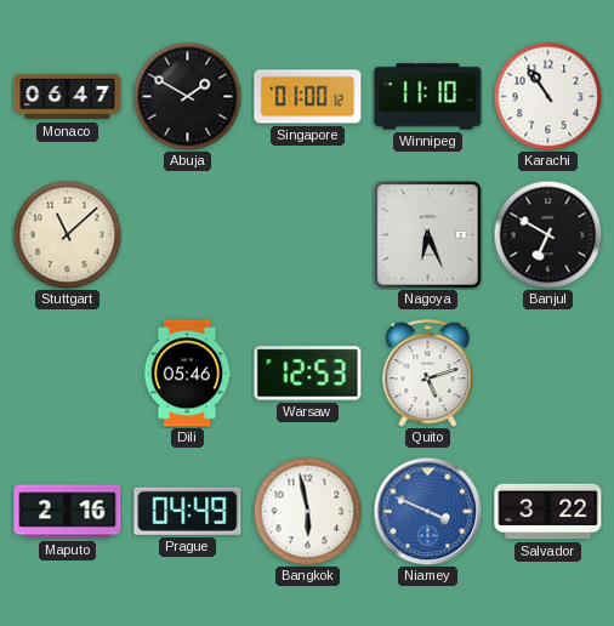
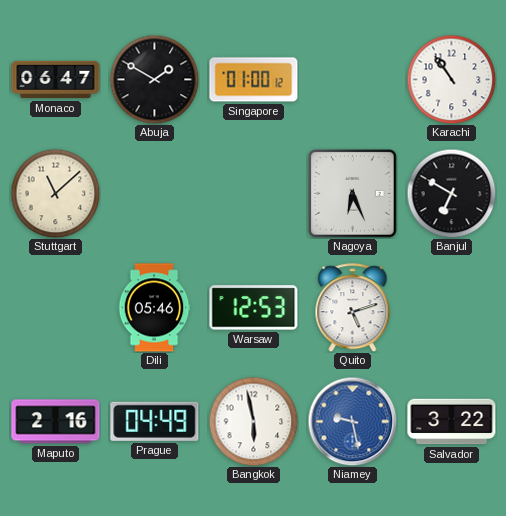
Winnipeg: 11:10 -> none (428, 97)
Niamey: 3:49 -> 9:28 (352, 421)
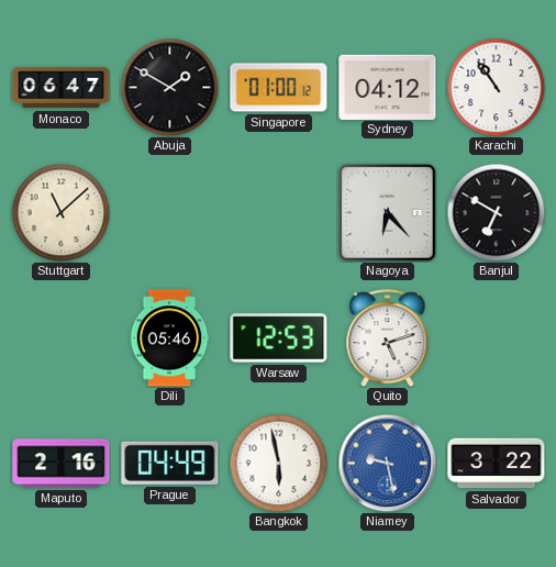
Sydney: none -> 04:12 (388, 87)
Nagoya: 6:26 -> 6:23 (388, 213)
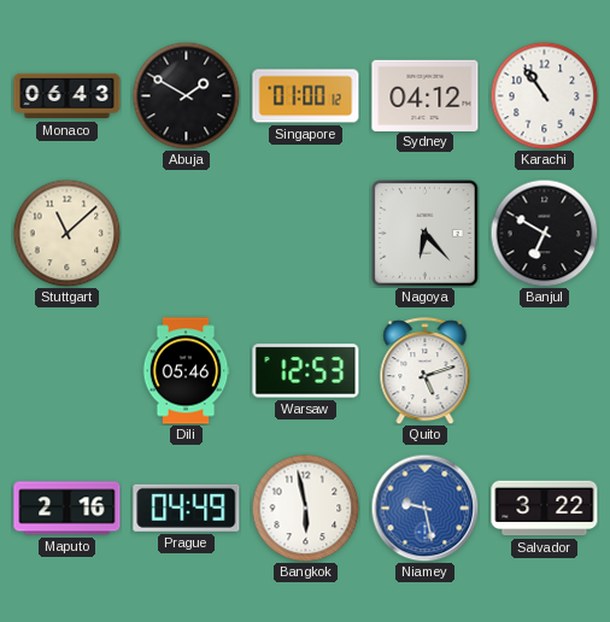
Monaco: 06:47 -> 06:43 (68, 96)
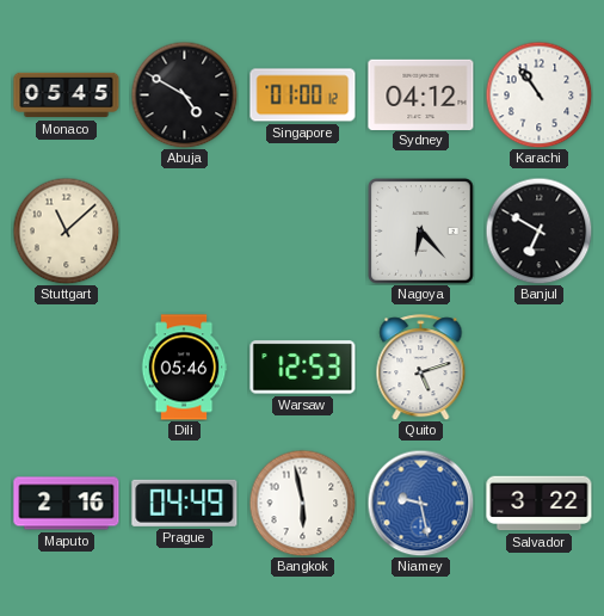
Monaco: 06:43 -> 05:45 (67, 96)
Abuja: 1:50 -> 4:50 (184, 94)
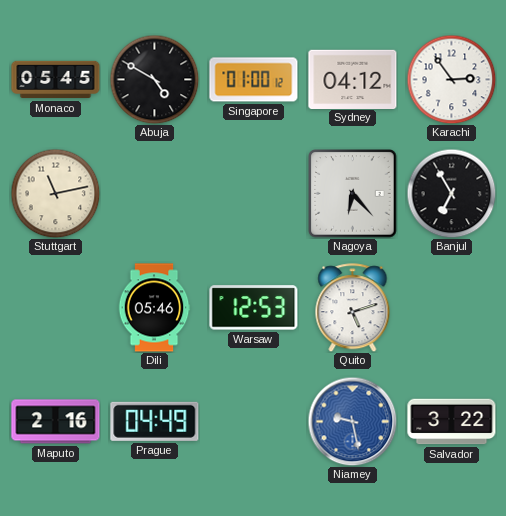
Karachi: 10:54 -> 2:54 (451, 79)
Stuttgart: 11:08 -> 11:13 (55, 193)
Banjul: 6:50 -> 6:55 (451, 193)
Bangkok: 5:58 -> none (302, 503)
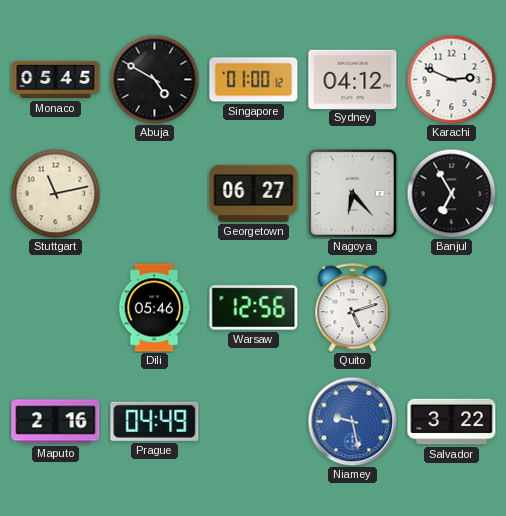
Karachi: 2:54 -> 2:49 (451, 79)
Georgetown: none -> 06:27 (254, 193)
Warsaw: 12:53 -> 12:56 (254, 308)
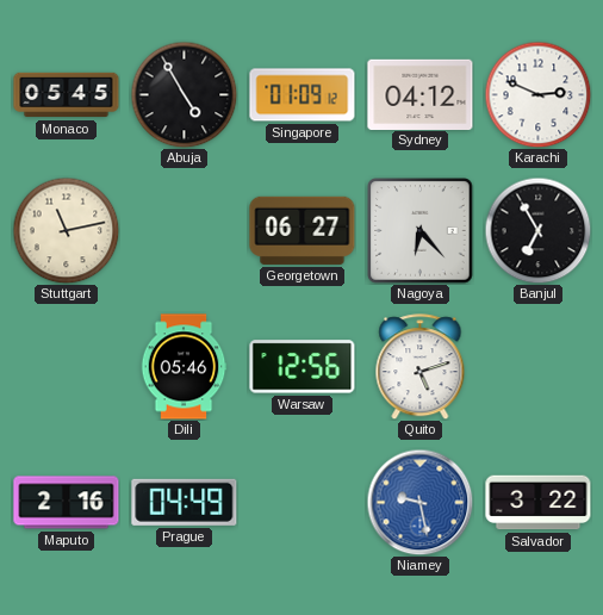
Abuja: 4:50 -> 4:55 (184, 94)
Singapore: 01:00 -> 01:09 (303, 95)
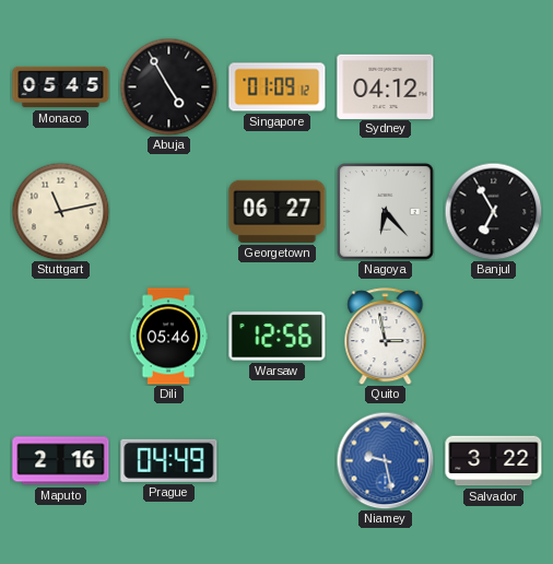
Karachi: 2:49 -> none (537, 94)
Quito: 5:12 -> 2:58 (386, 337)
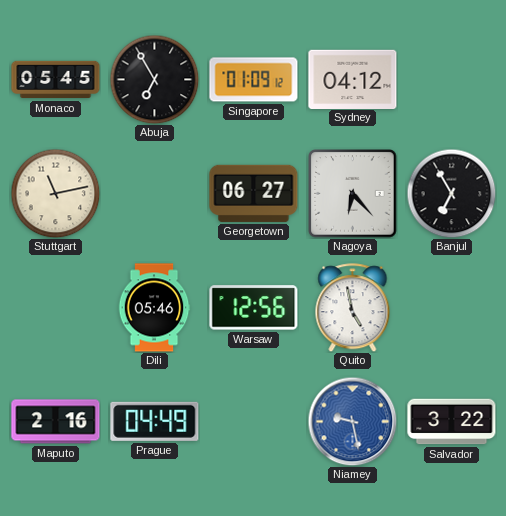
Abuja: 4:55 -> 6:55 (154, 79)
Quito: 2:58 -> 4:58 (353, 308)
